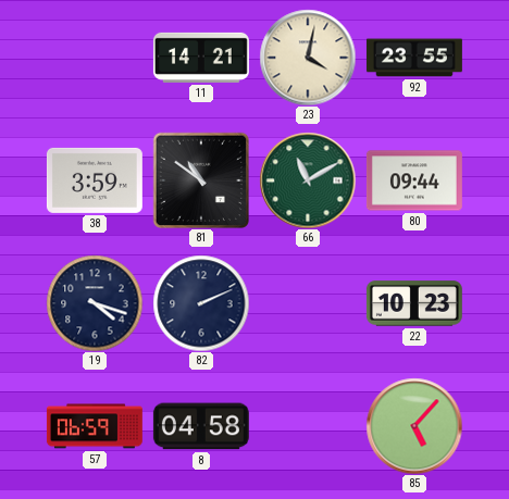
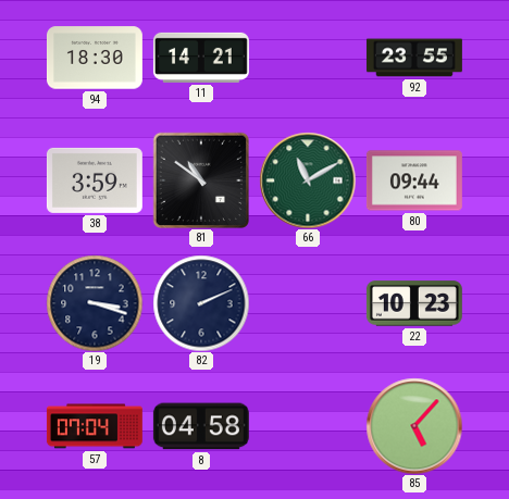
94: none -> 18:30 (95, 58)
23: 4:02 -> none (308, 58)
19: 4:18 -> 3:18 (95, 303)
57: 06:59 -> 07:04 (95, 426)
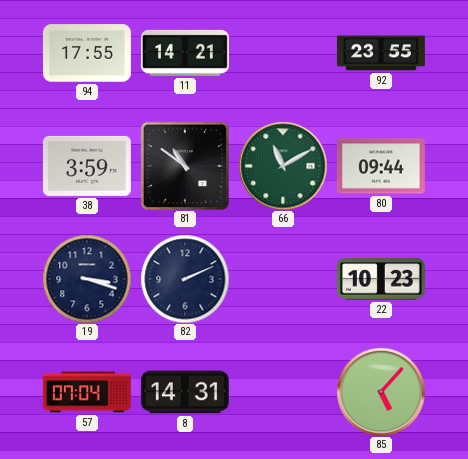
94: 18:30 -> 17:55 (87, 53)
8: 04:58 -> 14:31 (185, 392)
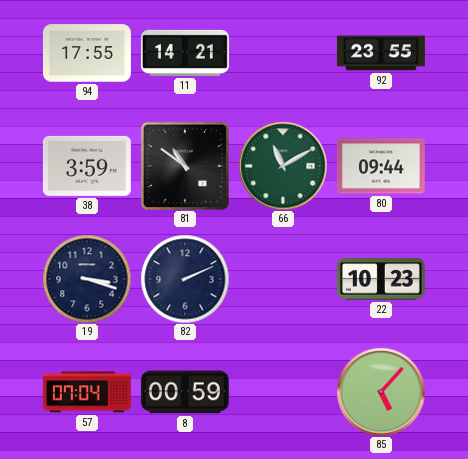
8: 14:31 -> 00:59 (185, 392)
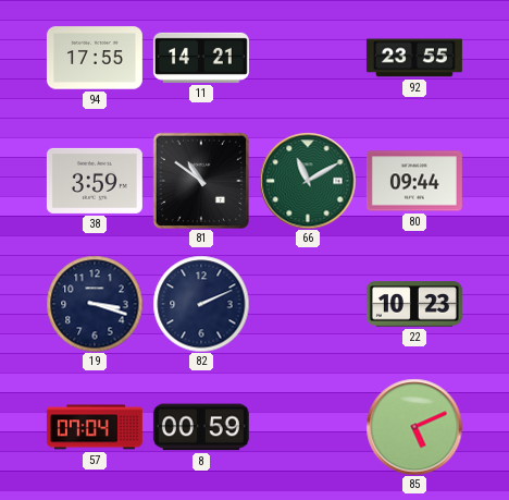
85: 5:07 -> 5:11 (414, 427)
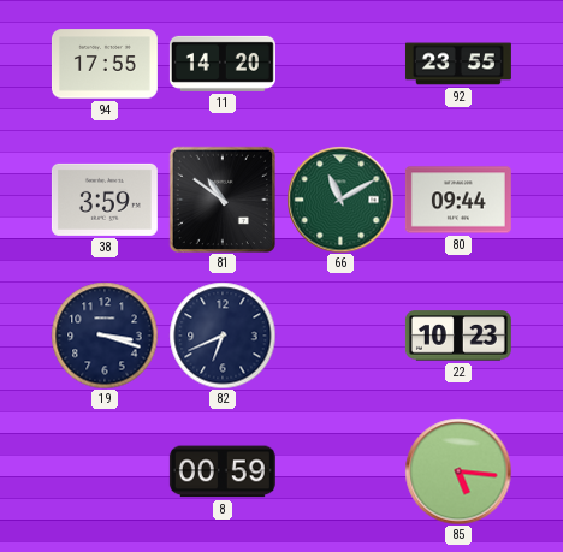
11: 14:21 -> 14:20 (223, 64)
82: 2:11 -> 6:41 (223, 336)
57: 07:04 -> none (95, 427)
85: 5:11 -> 5:16 (458, 471)
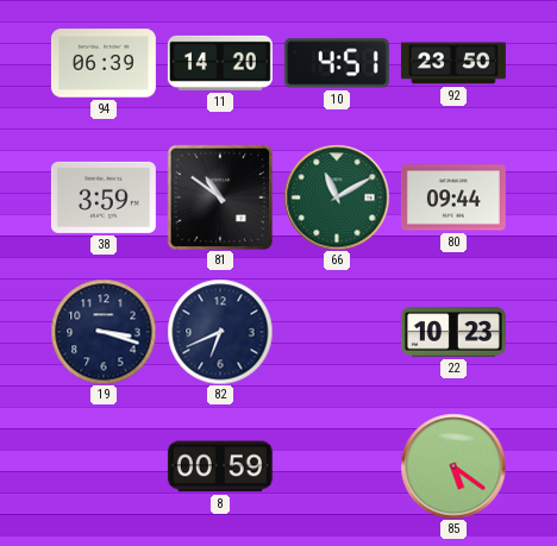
94: 17:55 -> 06:39 (104, 63)
10: none -> 4:51 (337, 63)
92: 23:55 -> 23:50 (453, 63)
85: 5:16 -> 5:21 (453, 466)
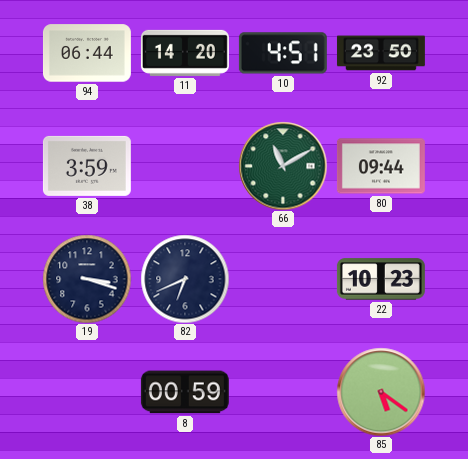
94: 06:39 -> 06:44 (87, 53)
81: 10:51 -> none (219, 196)
